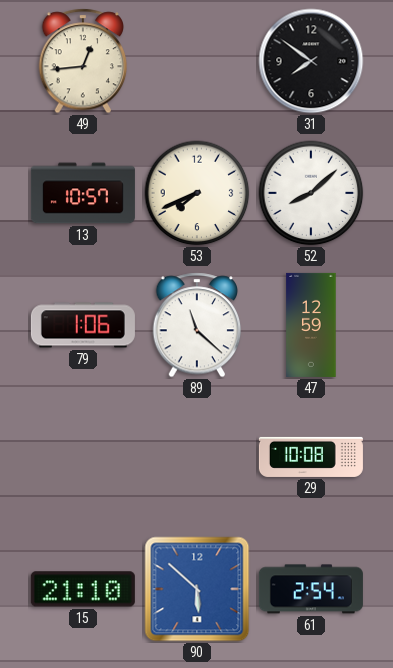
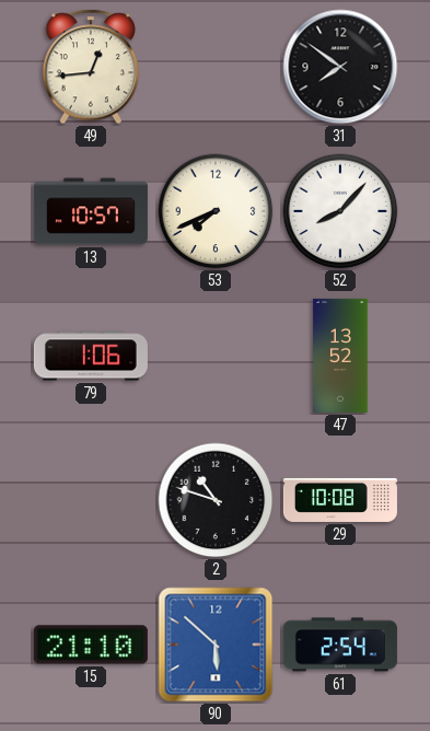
52: 8:08 -> 8:07 (340, 211)
89: 11:22 -> none (197, 325)
47: 12:59 -> 13:52 (340, 356)
2: none -> 10:48 (216, 500)
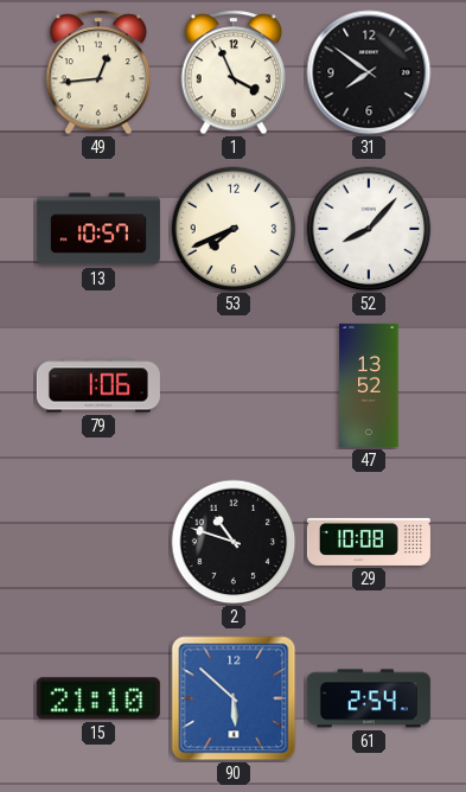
1: none -> 3:56 (234, 72)
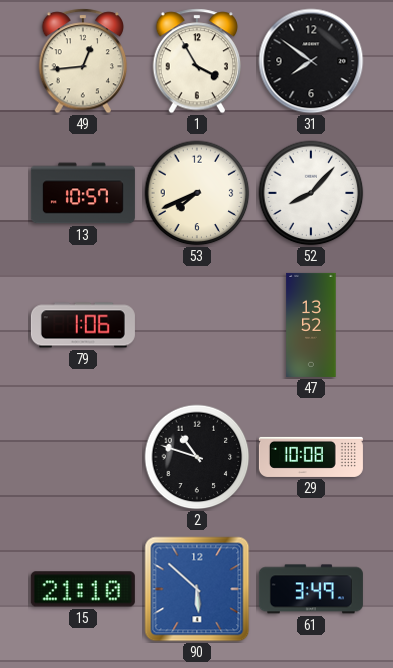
1: 3:56 -> 3:55 (197, 61)
61: 2:54 -> 3:49 (311, 589)
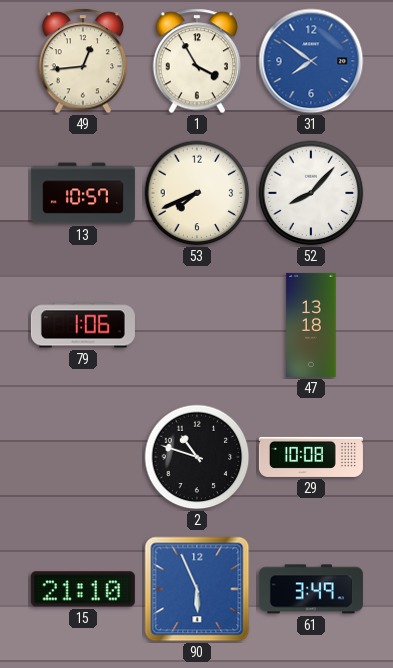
31 dial: black -> blue (311, 61)
47: 13:52 -> 13:18 (311, 325)
90: 5:52 -> 5:56 (197, 589)
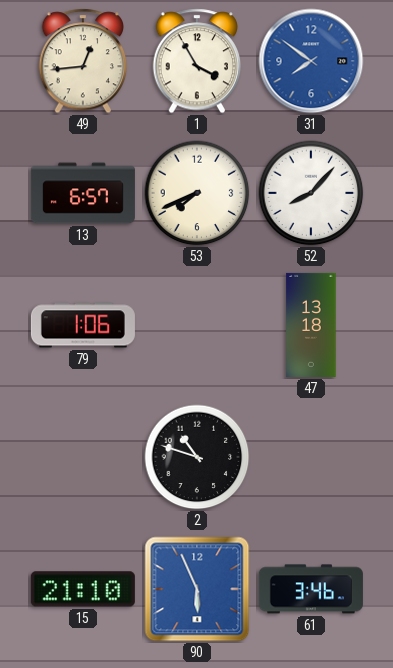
13: 10:57 -> 6:57 (83, 193)
29: 10:08 -> none (311, 457)
61: 3:49 -> 3:46 (311, 589)
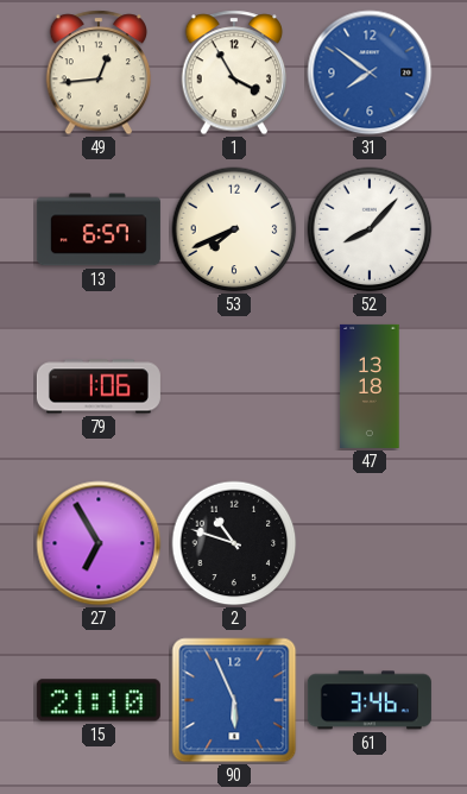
27: none -> 6:55 (99, 543)
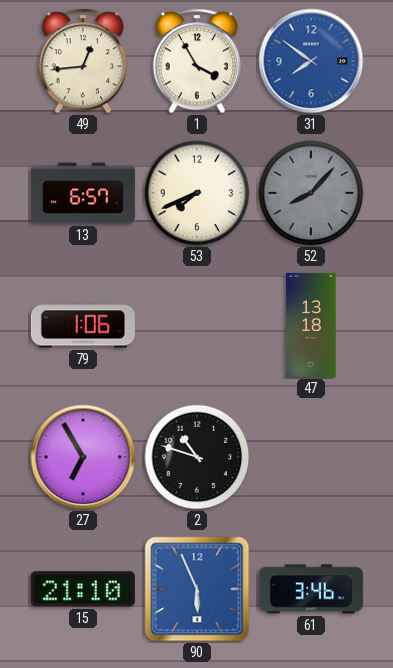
52 dial: white -> grey (311, 193)
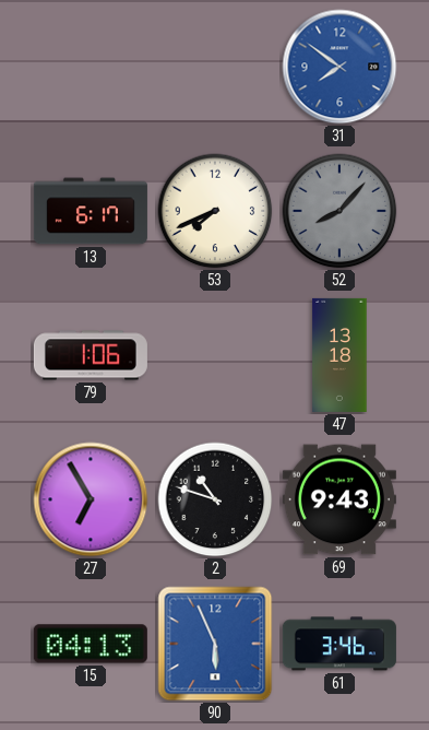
49: 12:44 -> none (83, 61)
1: 3:55 -> none (197, 61)
13: 6:57 -> 6:17 (91, 211)
69: none -> 9:43 (339, 499)
15: 21:10 -> 04:13 (91, 644)
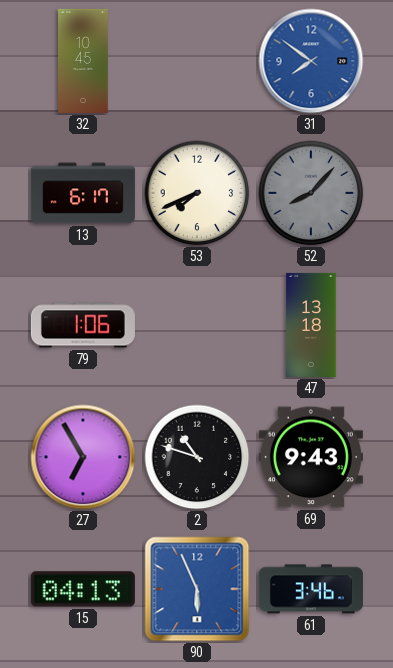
32: none -> 10:45 (84, 61)
